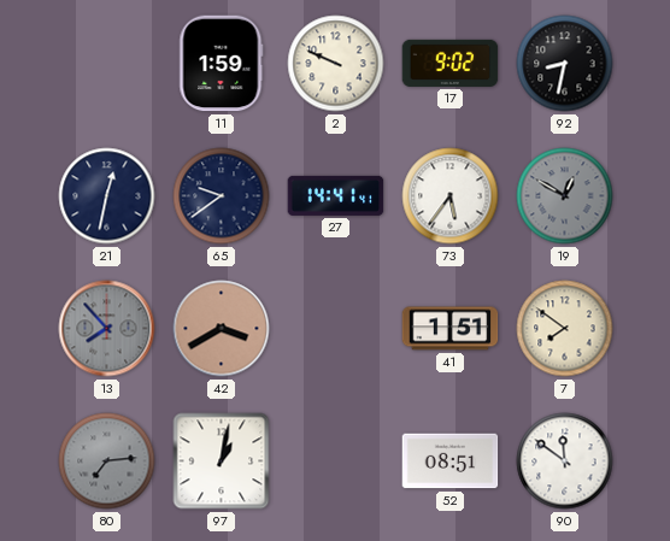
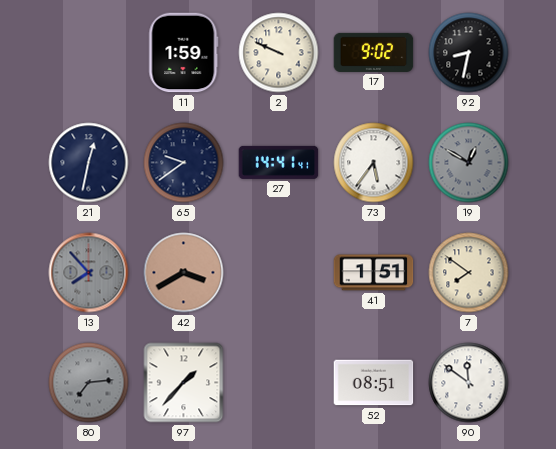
97: 1:02 -> 1:37 (184, 383)
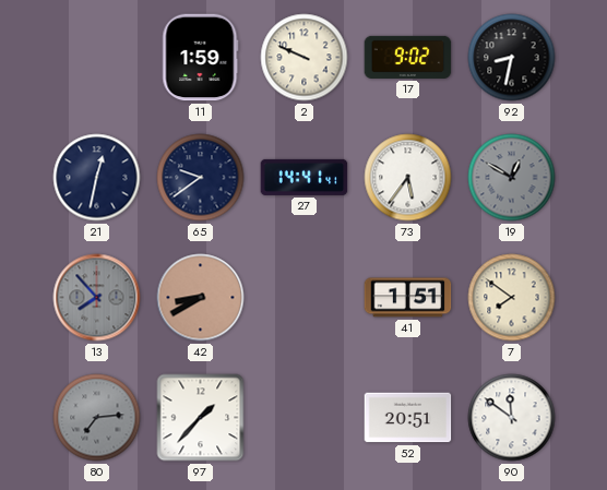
42: 3:40 -> 8:40 (201, 298)
52: 08:51 -> 20:51 (408, 418)
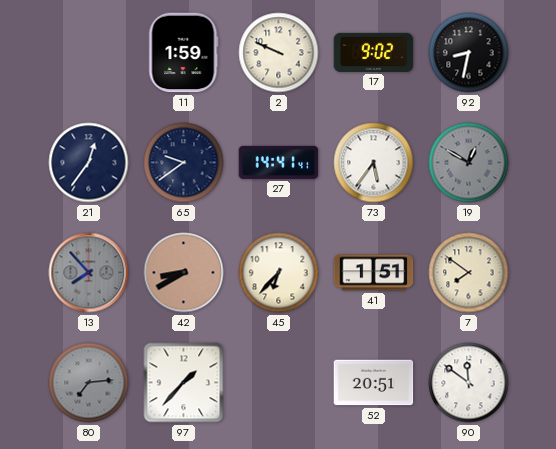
21: 12:32 -> 12:36 (89, 163)
45: none -> 6:37 (279, 273)
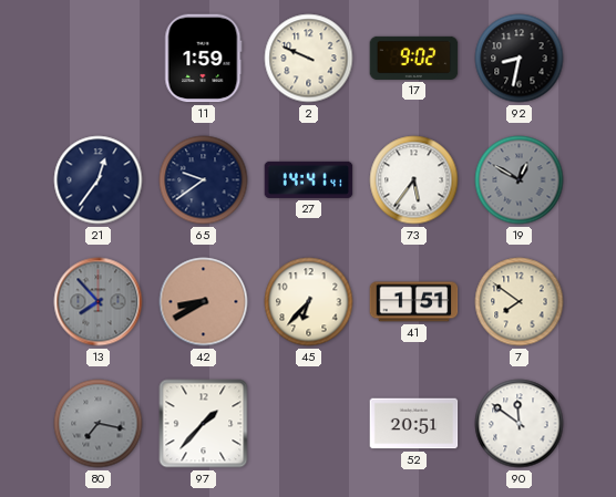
80: 7:14 -> 7:17 (99, 424)
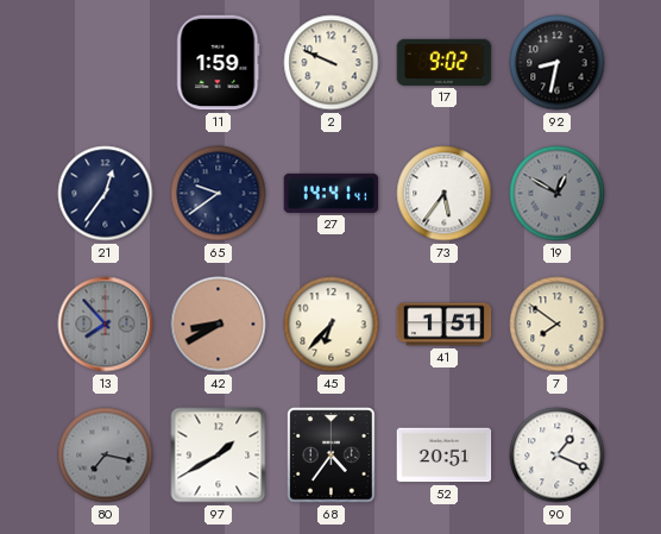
97: 1:37 -> 1:40 (219, 456)
68: none -> 4:36 (332, 456)
90: 11:51 -> 1:19 (558, 456)
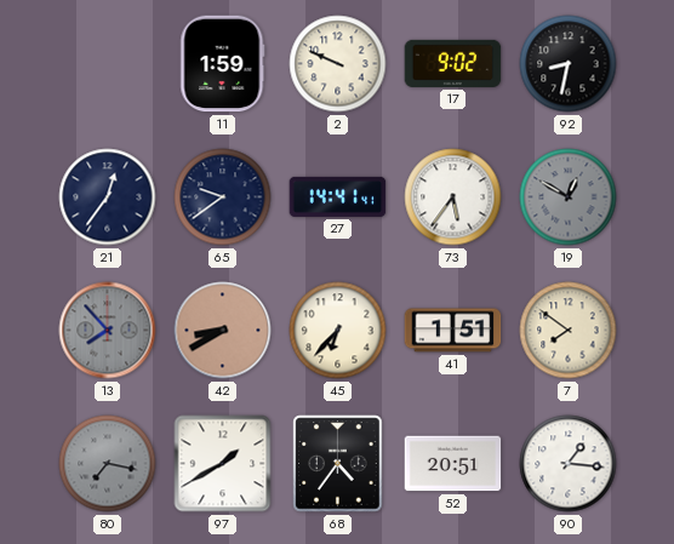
90: 1:19 -> 1:16 (569, 464)
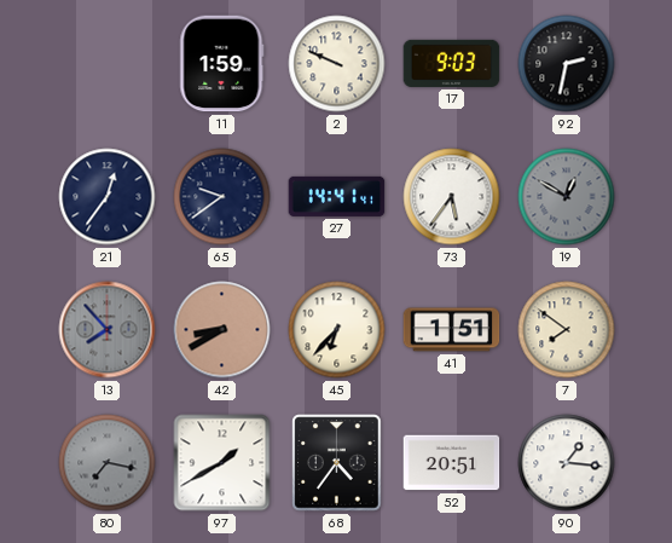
17: 9:02 -> 9:03 (452, 63)
92: 8:32 -> 2:32 (567, 64)
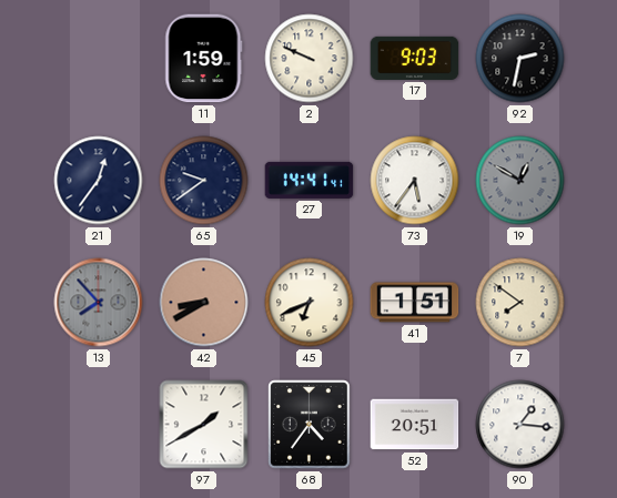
45: 6:37 -> 6:41 (310, 303)
80: 7:17 -> none (108, 463)
